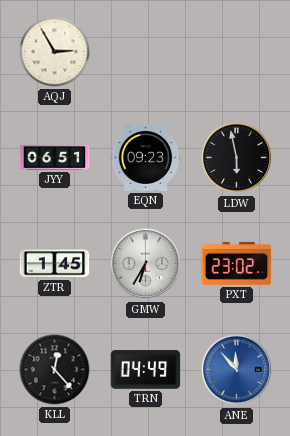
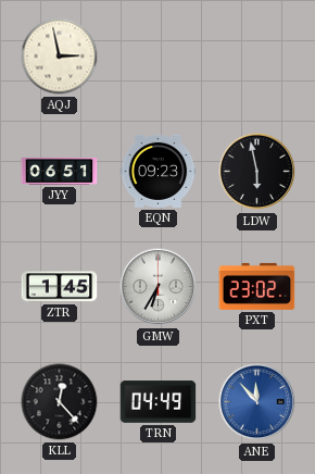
AQJ: 2:55 -> 2:58 (60, 57)
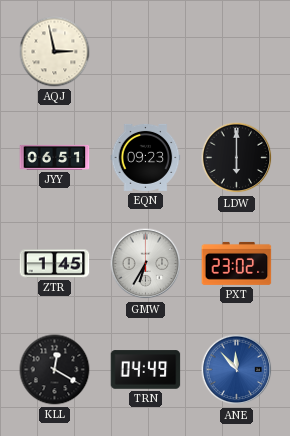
LDW: 5:58 -> 6:00 (237, 158)
KLL: 12:23 -> 12:20 (55, 370)
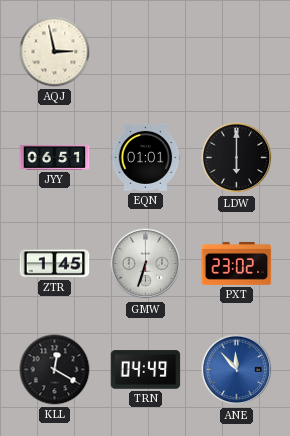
EQN: 09:23 -> 01:01 (146, 157)
GMW: 6:35 -> 6:33 (146, 264)
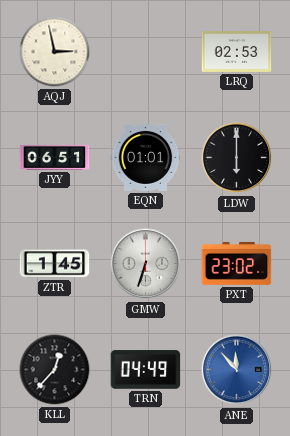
LRQ: none -> 02:53 (237, 51)
KLL: 12:20 -> 12:37 (55, 370)
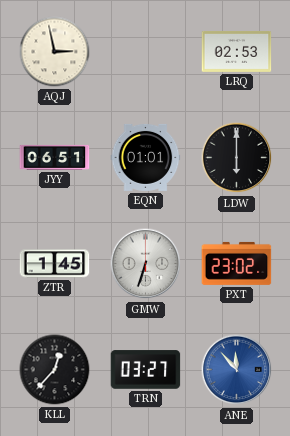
TRN: 04:49 -> 03:27 (146, 370)
